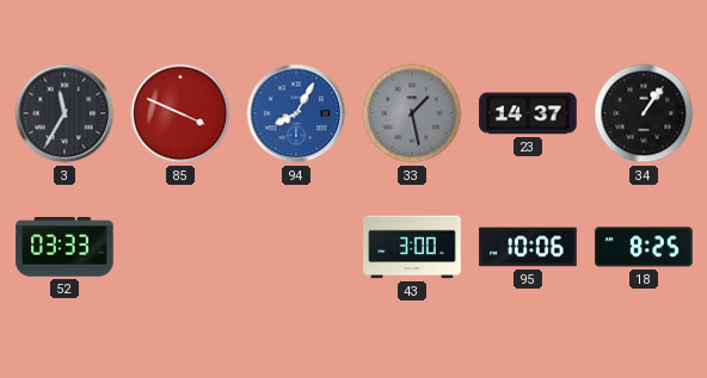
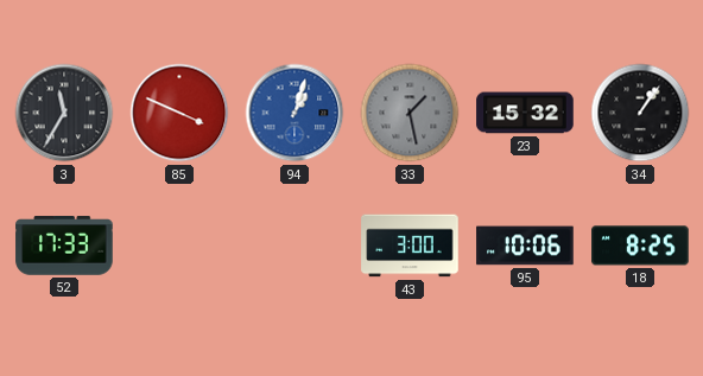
94: 8:05 -> 1:03 (294, 113)
23: 14:37 -> 15:32 (525, 113)
52: 03:33 -> 17:33 (64, 246)
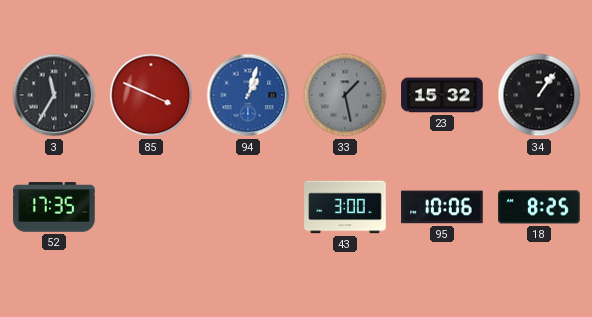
52: 17:33 -> 17:35 (54, 207)
